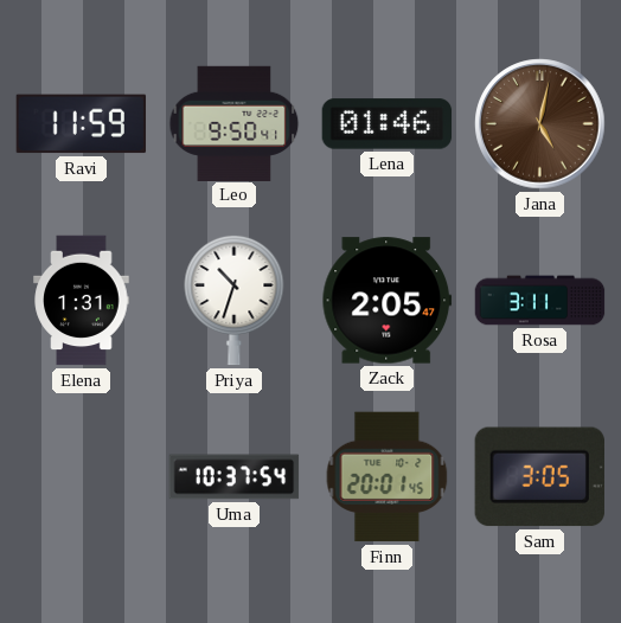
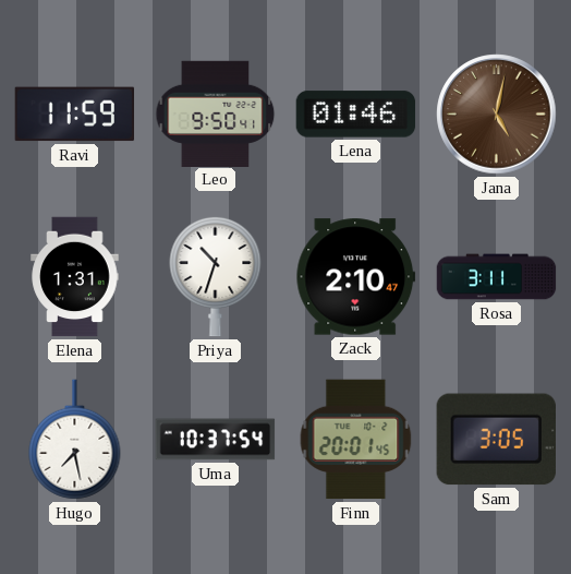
Zack: 2:05 -> 2:10 (356, 277)
Hugo: none -> 7:28 (75, 440)
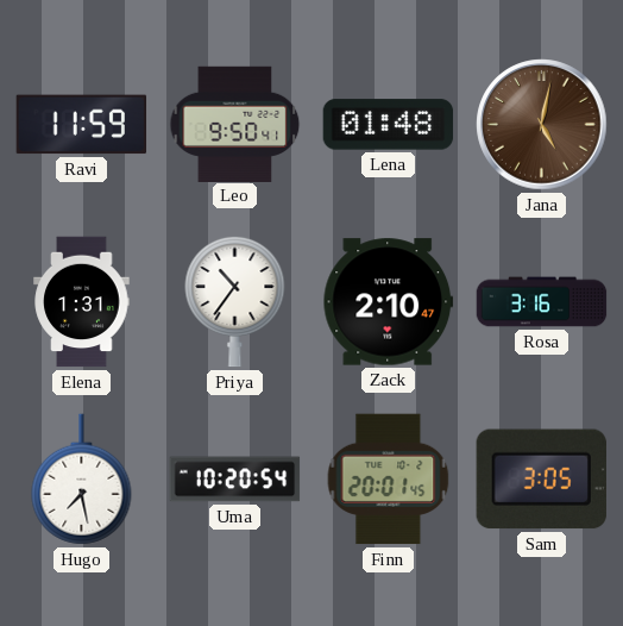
Lena: 01:46 -> 01:48 (389, 125)
Priya: 10:33 -> 10:36 (235, 301)
Rosa: 3:11 -> 3:16 (542, 302)
Uma: 10:37 -> 10:20 (235, 480)
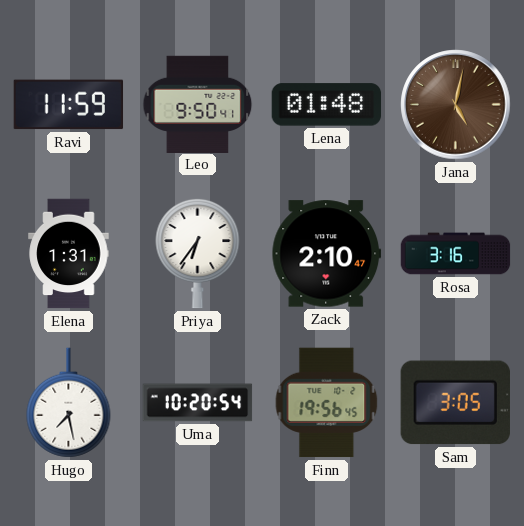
Priya: 10:36 -> 6:36 (198, 253)
Finn: 20:01 -> 19:56 (327, 403)
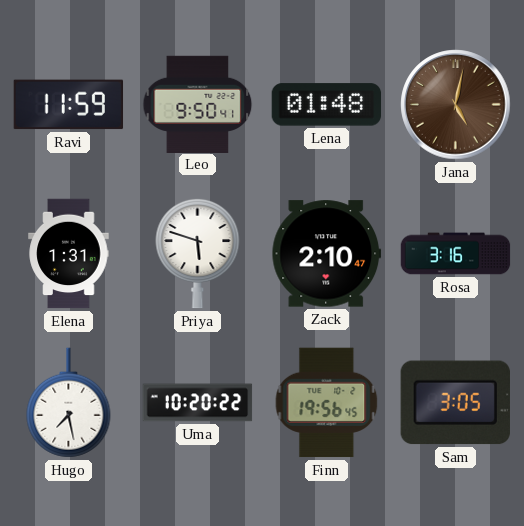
Priya: 6:36 -> 5:48 (198, 253)
Uma: 10:20:54 -> 10:20:22 (198, 403)
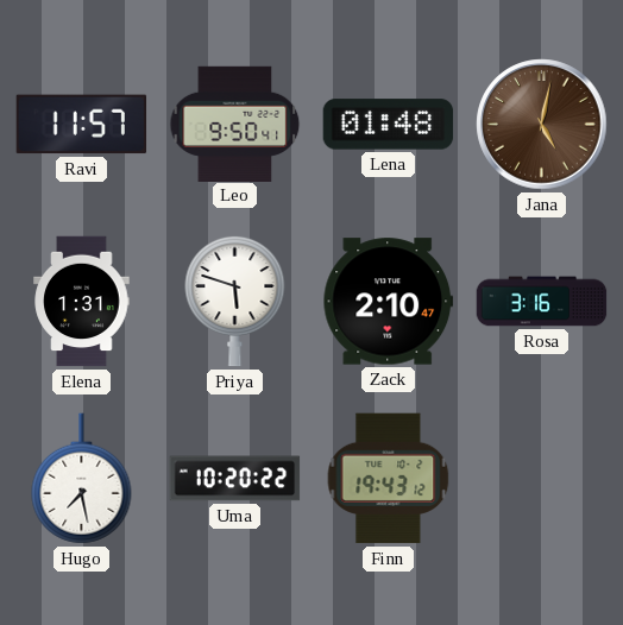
Ravi: 11:59 -> 11:57 (82, 125)
Finn: 19:56 -> 19:43 (389, 479)
Sam: 3:05 -> none (455, 403)
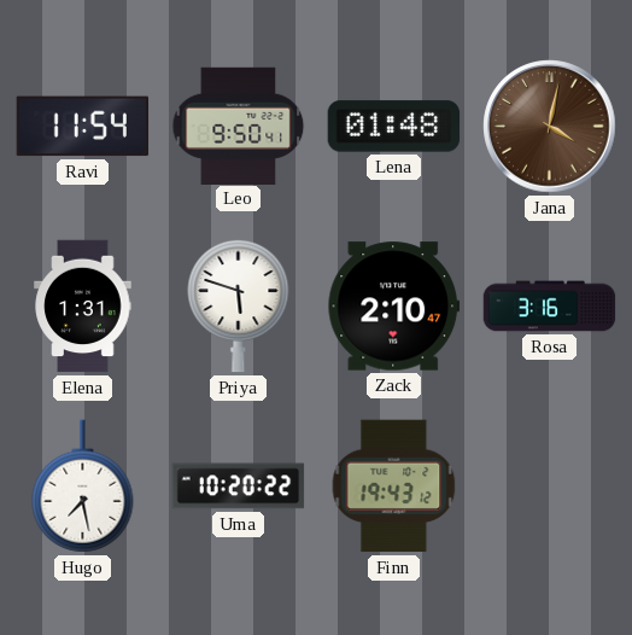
Ravi: 11:57 -> 11:54 (83, 127)
Jana: 5:02 -> 4:02 (550, 127)
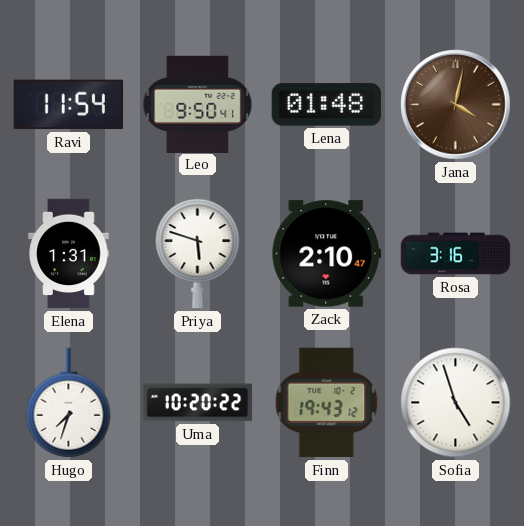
Hugo: 7:28 -> 7:33 (69, 403)
Sofia: none -> 4:57 (456, 403)
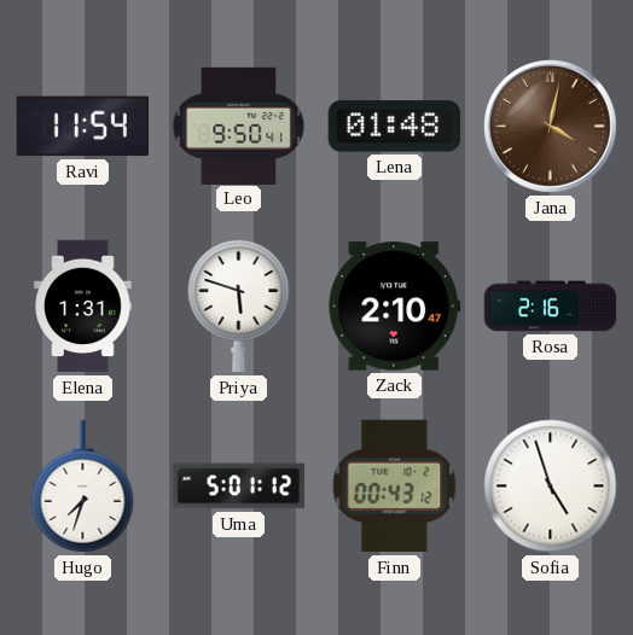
Rosa: 3:16 -> 2:16 (551, 307)
Uma: 10:20 -> 5:01 (239, 487)
Finn: 19:43 -> 00:43 (395, 487)
